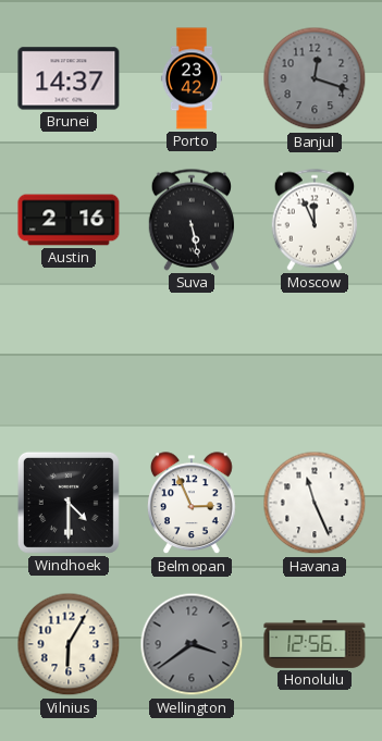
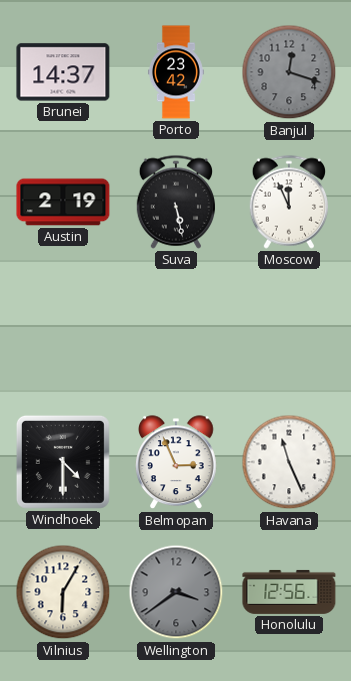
Austin: 2:16 -> 2:19 (63, 202)
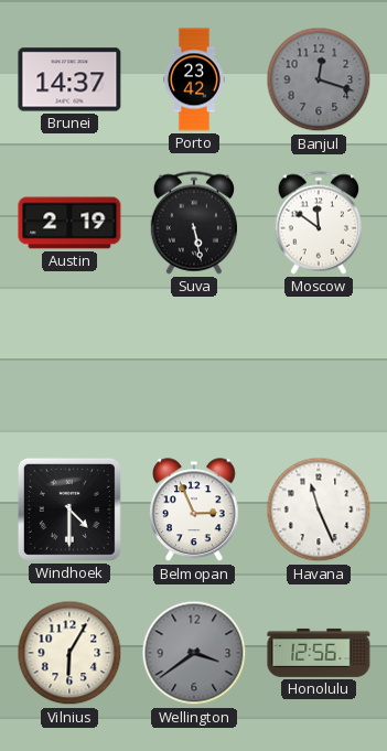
Moscow: 11:56 -> 11:51 (318, 223)
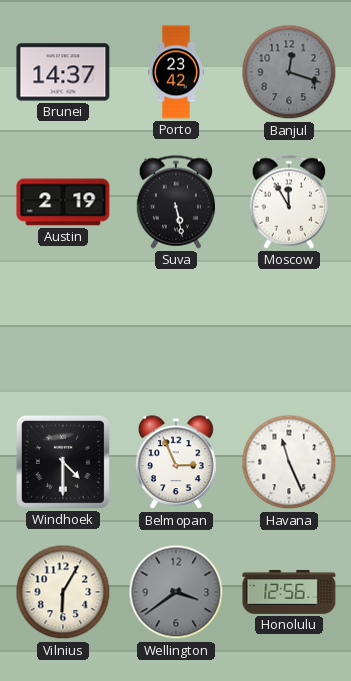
Moscow: 11:51 -> 11:55 (288, 202)
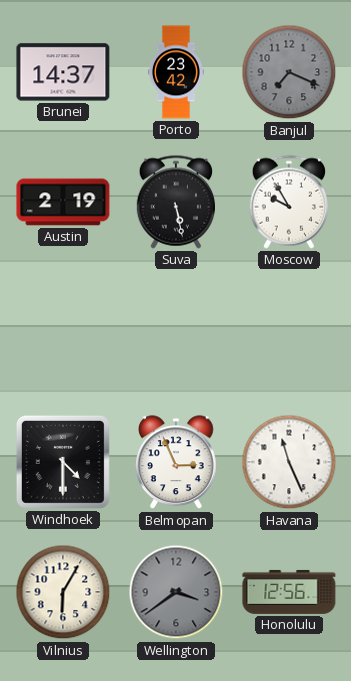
Banjul: 12:18 -> 7:19 (289, 72)
Moscow: 11:55 -> 9:55 (288, 202)
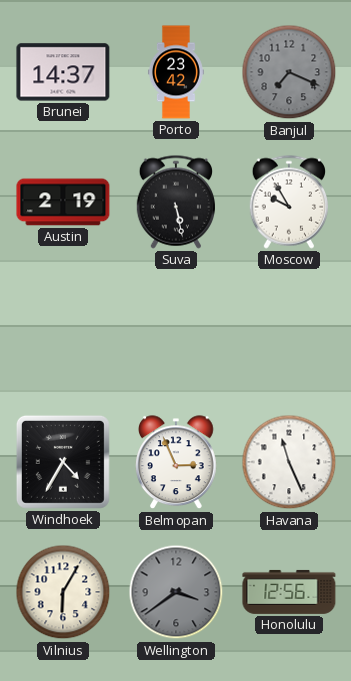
Windhoek: 4:30 -> 4:35 (63, 462)
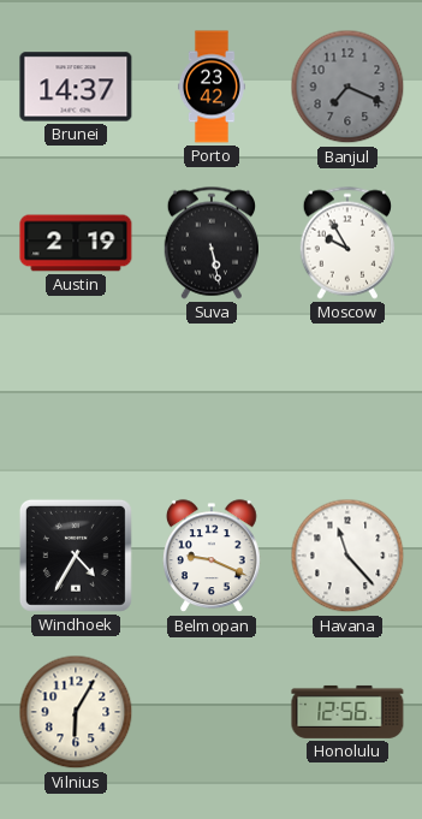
Belmopan: 2:56 -> 9:19 (213, 557)
Havana: 11:26 -> 11:23 (347, 556)
Wellington: 3:39 -> none (176, 592)
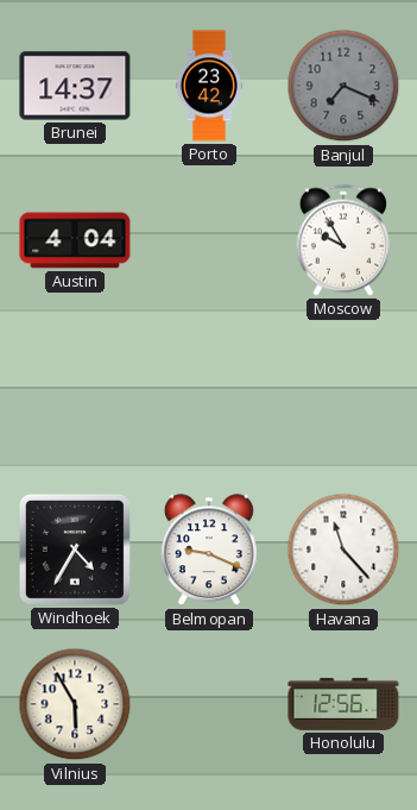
Austin: 2:19 -> 4:04 (75, 240)
Suva: 5:28 -> none (210, 243)
Vilnius: 6:05 -> 5:55 (75, 704)
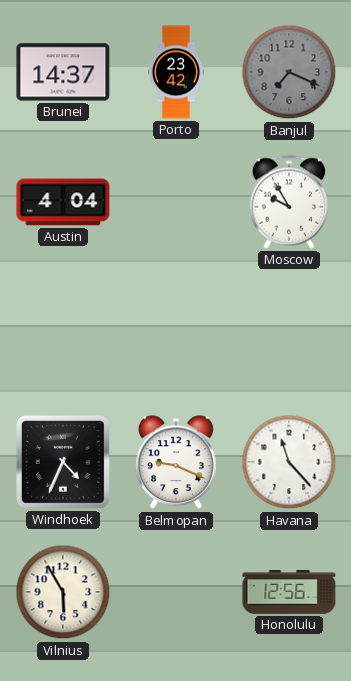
Windhoek: 4:35 -> 4:34 (63, 462)
